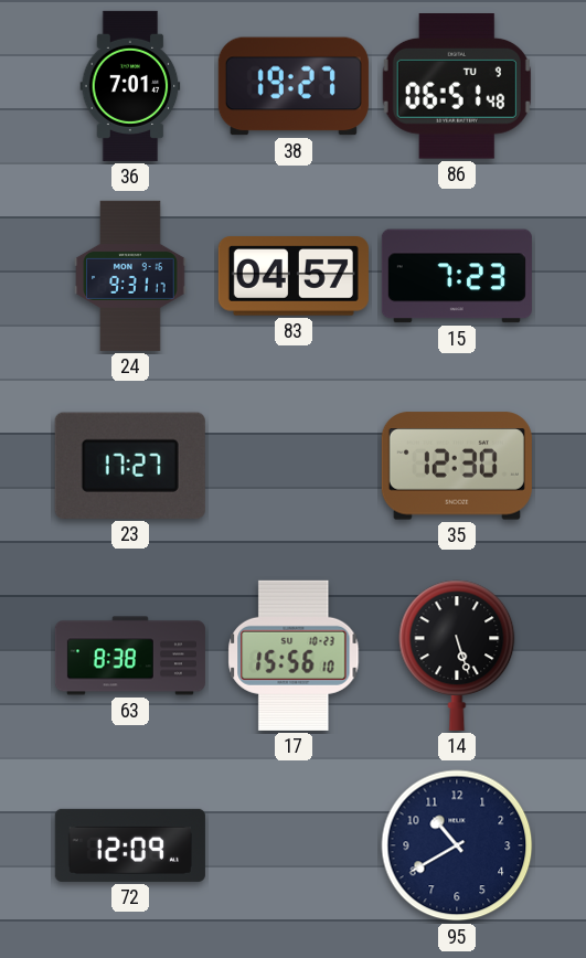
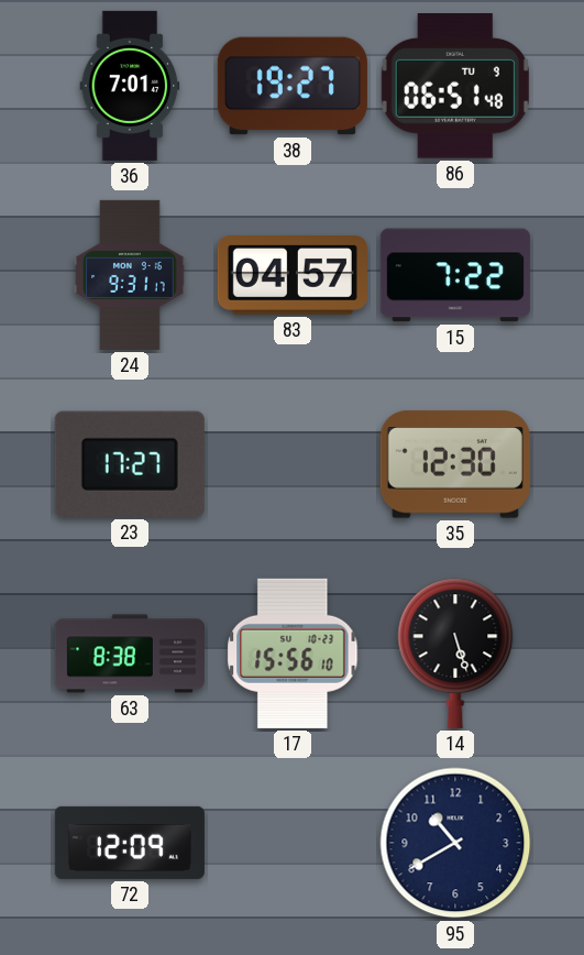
15: 7:23 -> 7:22 (455, 275)
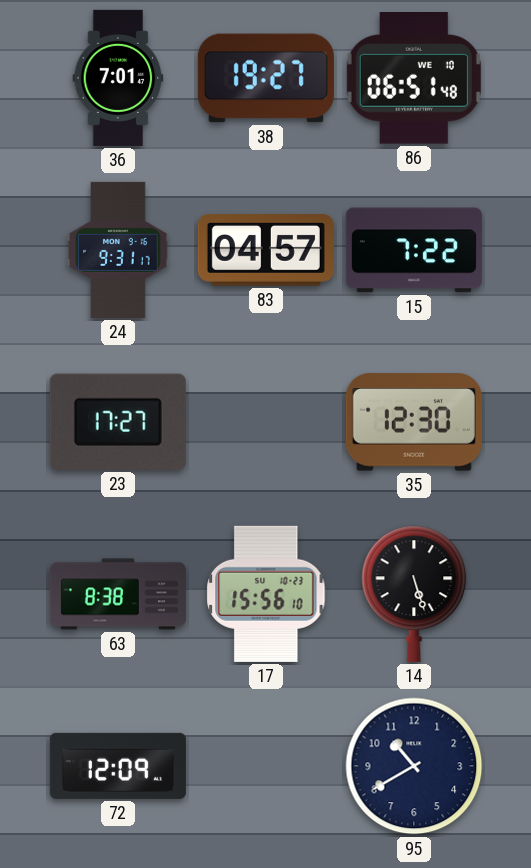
86 date: TU 9 -> WE 10 (414, 79)
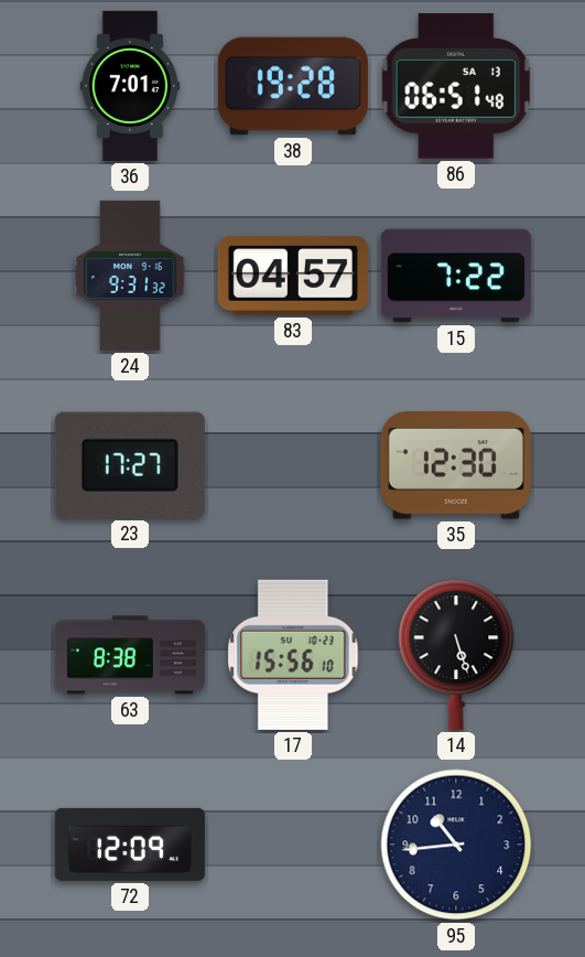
38: 19:27 -> 19:28 (293, 86)
86 date: WE 10 -> SA 13 (456, 87)
24: 9:31:17 -> 9:31:32 (130, 276)
95: 10:40 -> 10:44 (456, 845)
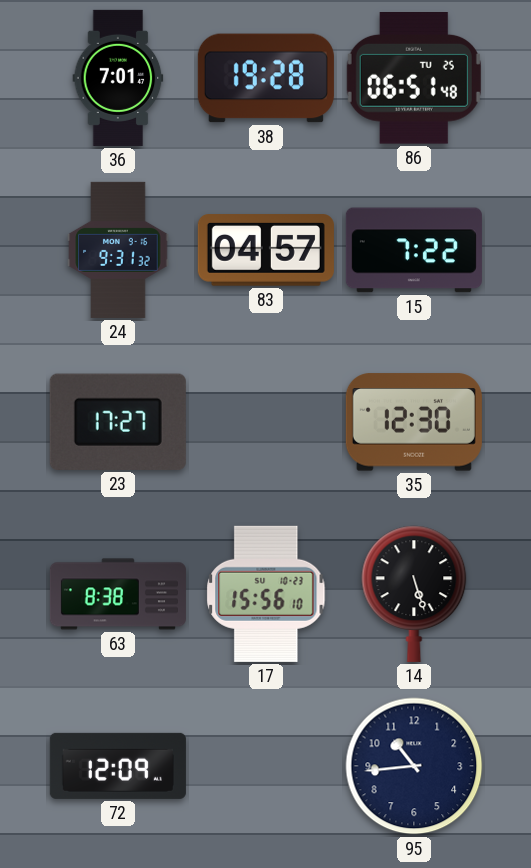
86 date: SA 13 -> TU 25 (414, 79)
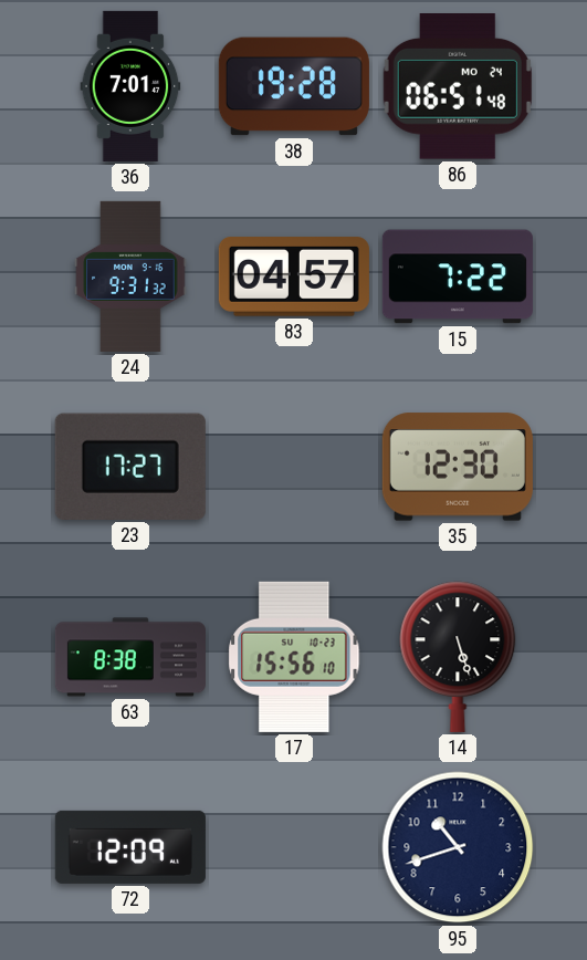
86 date: TU 25 -> MO 24 (458, 87)
95: 10:44 -> 10:42 (458, 847)
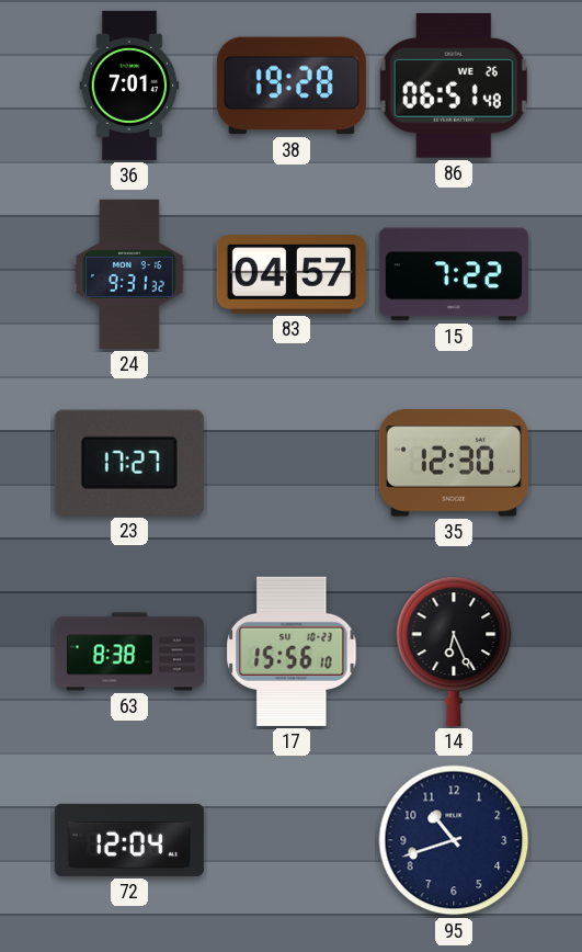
86 date: MO 24 -> WE 26 (454, 87)
14: 5:27 -> 6:26 (454, 651)
72: 12:09 -> 12:04 (129, 840)
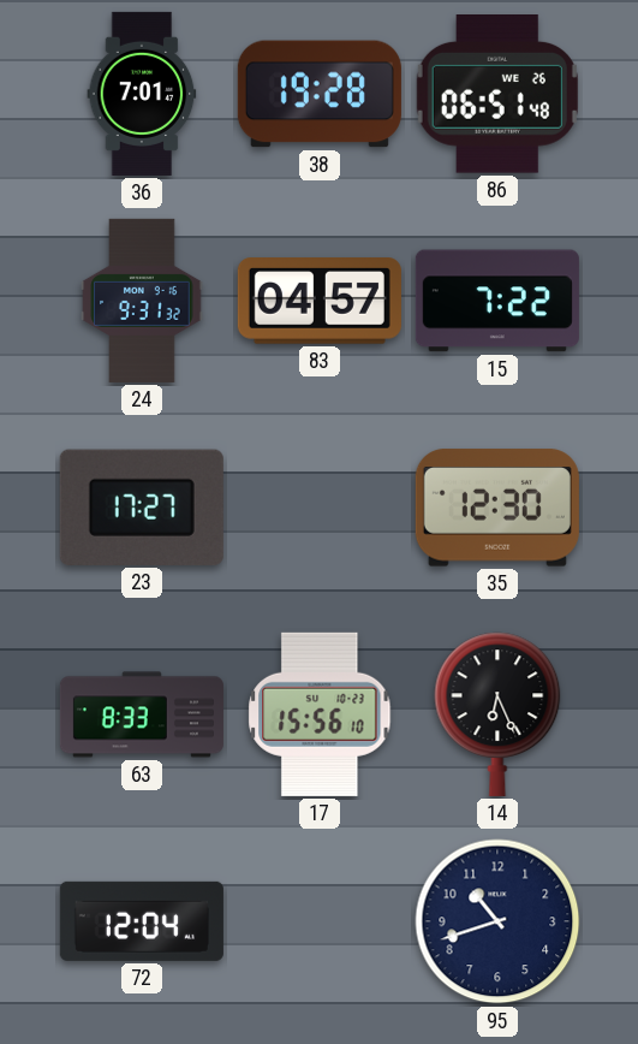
63: 8:38 -> 8:33 (142, 714)
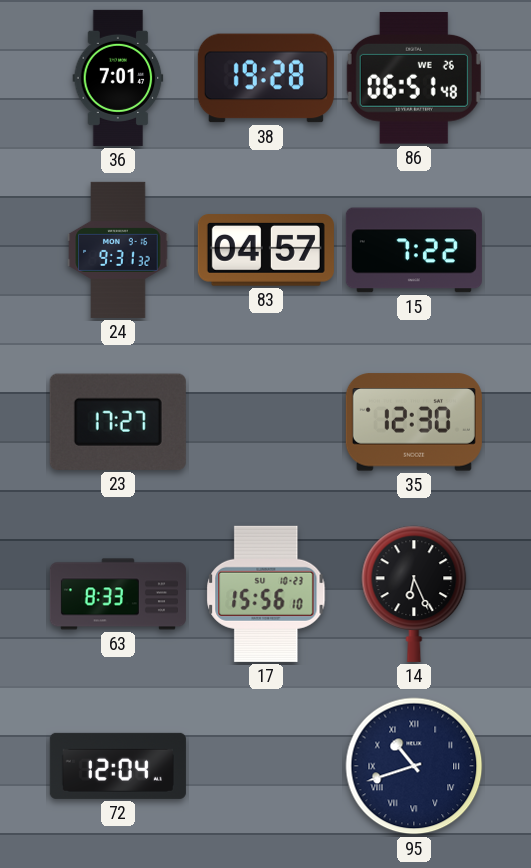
95 numerals: Arabic -> Roman (414, 766)
